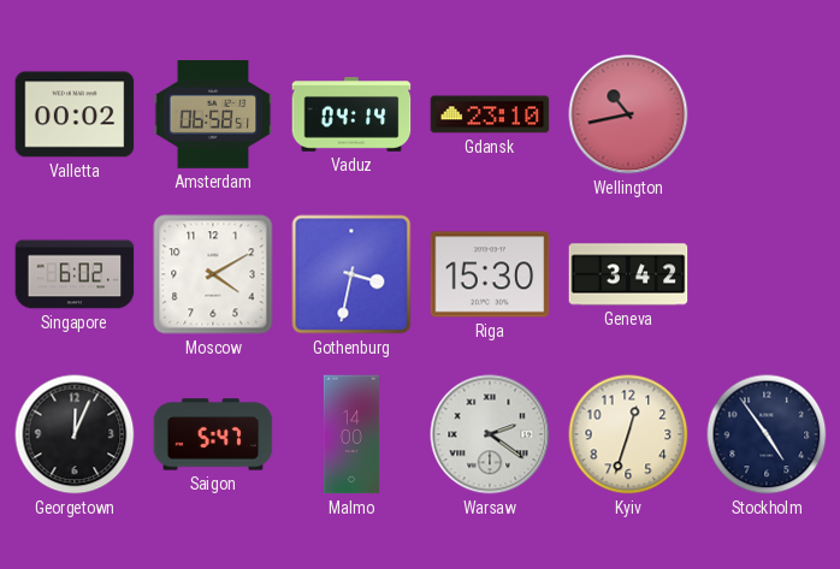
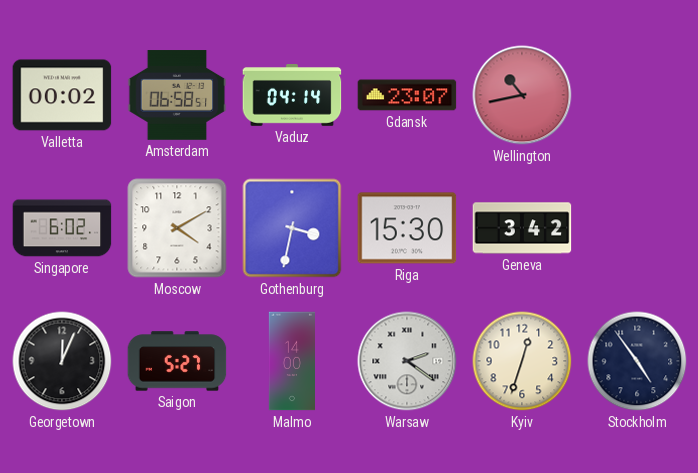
Gdansk: 23:10 -> 23:07 (407, 95)
Saigon: 5:47 -> 5:27 (177, 361)
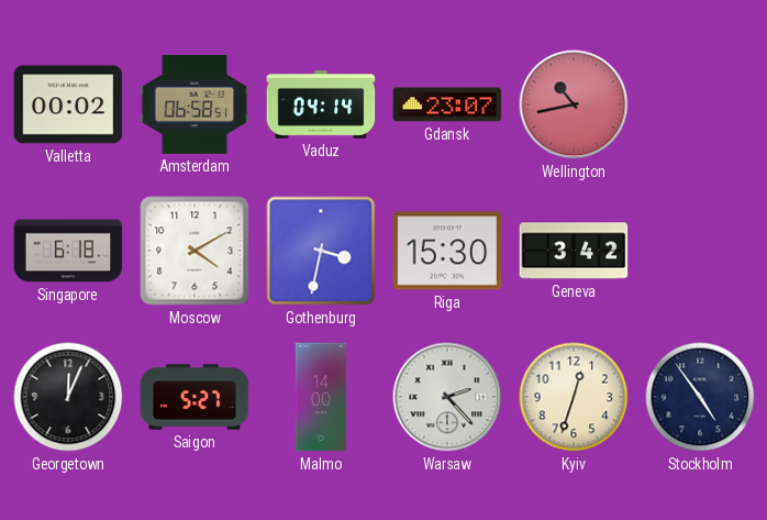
Singapore: 6:02 -> 6:18 (68, 251)
Warsaw: 2:21 -> 2:23 (447, 397)
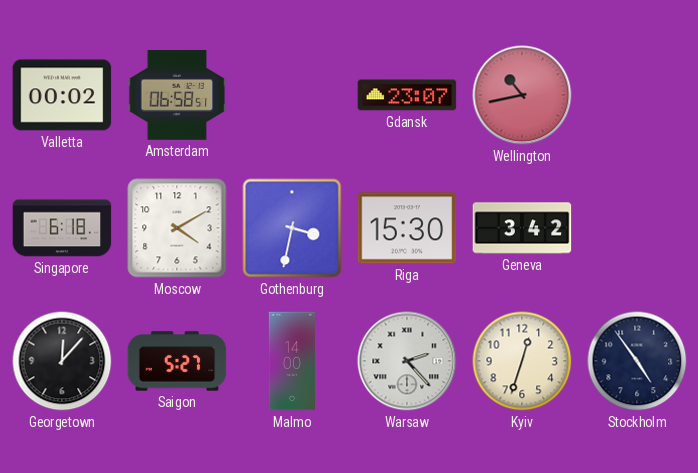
Vaduz: 04:14 -> none (321, 106)
Georgetown: 12:04 -> 12:07 (62, 361)
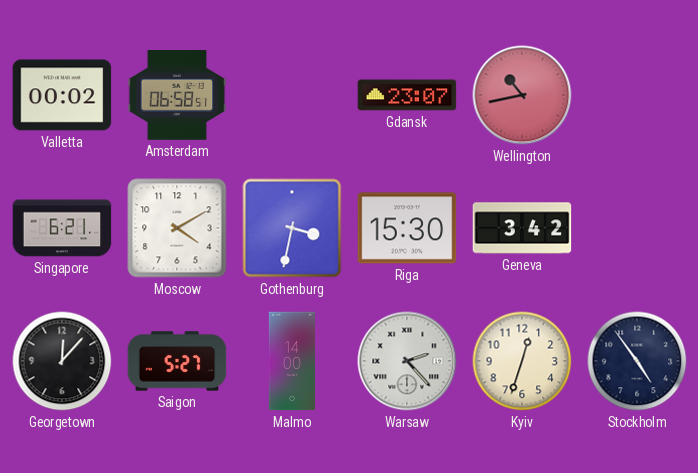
Singapore: 6:18 -> 6:21 (62, 228)
